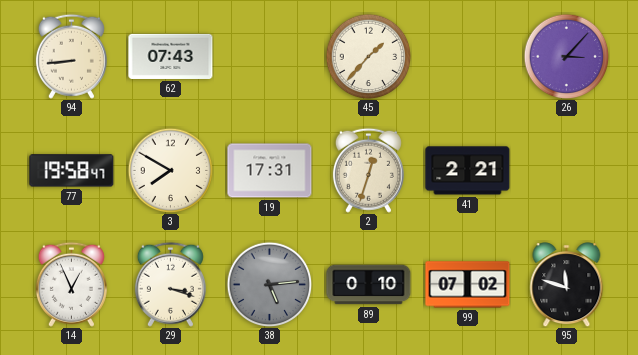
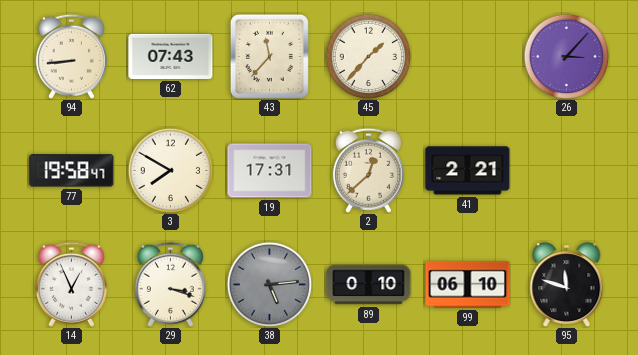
43: none -> 11:37 (269, 56)
2: 12:33 -> 12:38 (368, 170)
99: 07:02 -> 06:10 (468, 285)
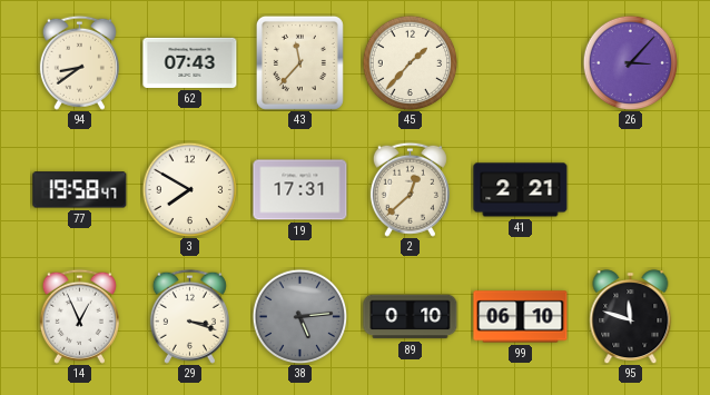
94: 8:44 -> 8:39 (79, 62)
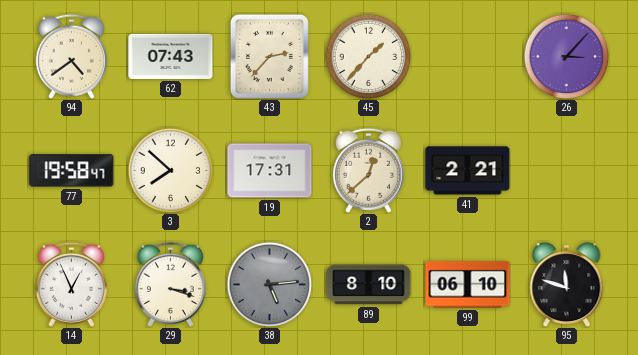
94: 8:39 -> 4:39 (71, 56)
43: 11:37 -> 2:37 (269, 56)
3: 7:50 -> 7:52 (170, 170)
89: 0:10 -> 8:10 (369, 285)
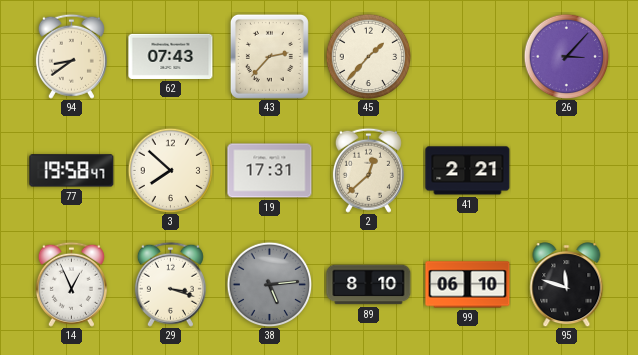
94: 4:39 -> 8:39 (71, 56)
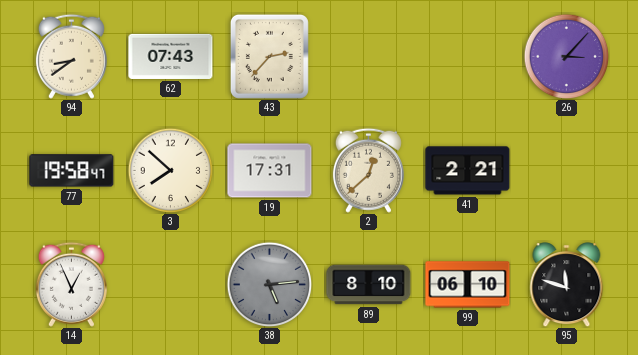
45: 1:37 -> none (368, 56)
29: 3:18 -> none (170, 284)
